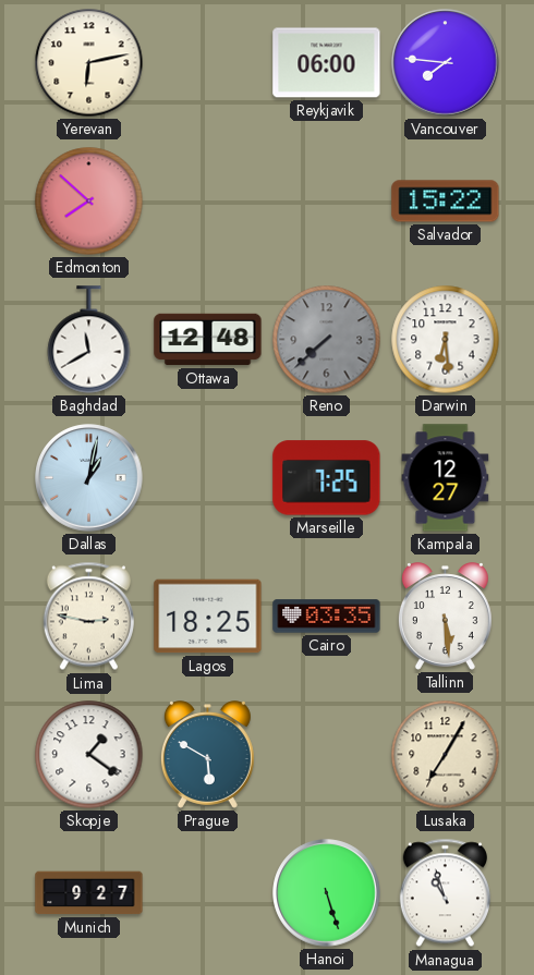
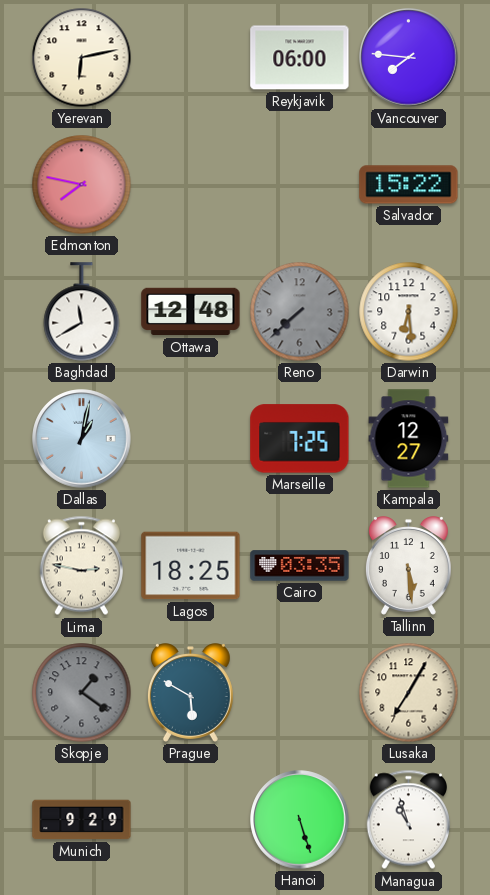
Edmonton: 7:52 -> 7:47 (82, 185)
Skopje dial: white -> grey (82, 693)
Munich: 9:27 -> 9:29 (82, 820)
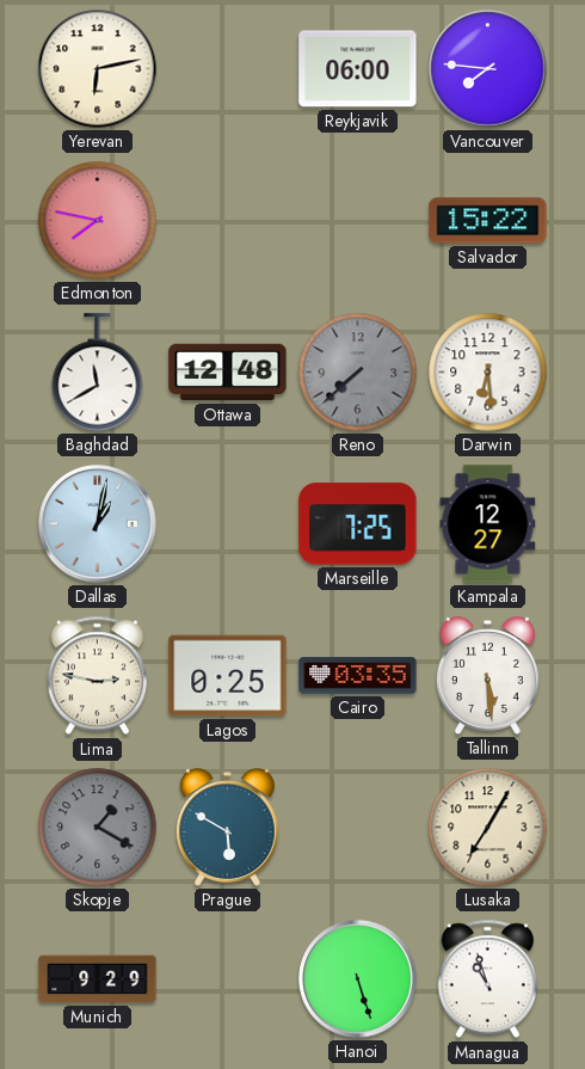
Lagos: 18:25 -> 0:25 (228, 676)
Skopje: 1:21 -> 1:20 (98, 828)
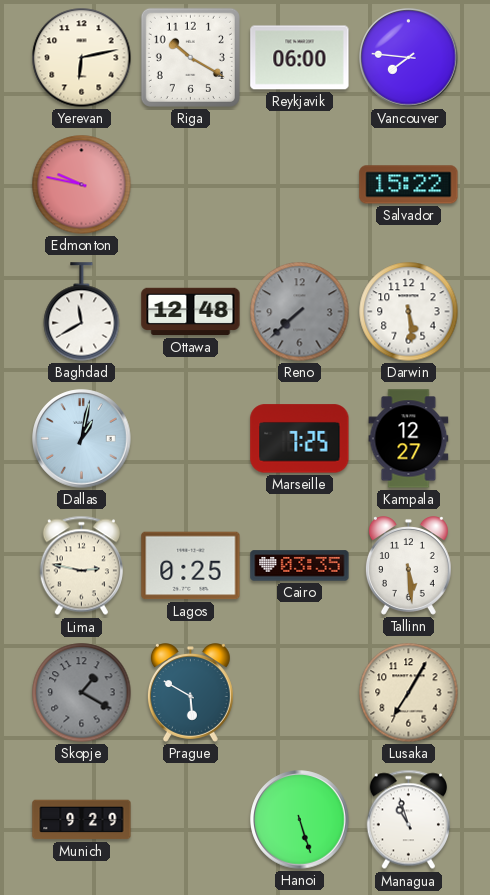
Riga: none -> 10:20 (190, 57)
Edmonton: 7:47 -> 9:47 (82, 185)
Darwin: 6:29 -> 5:29 (409, 312)
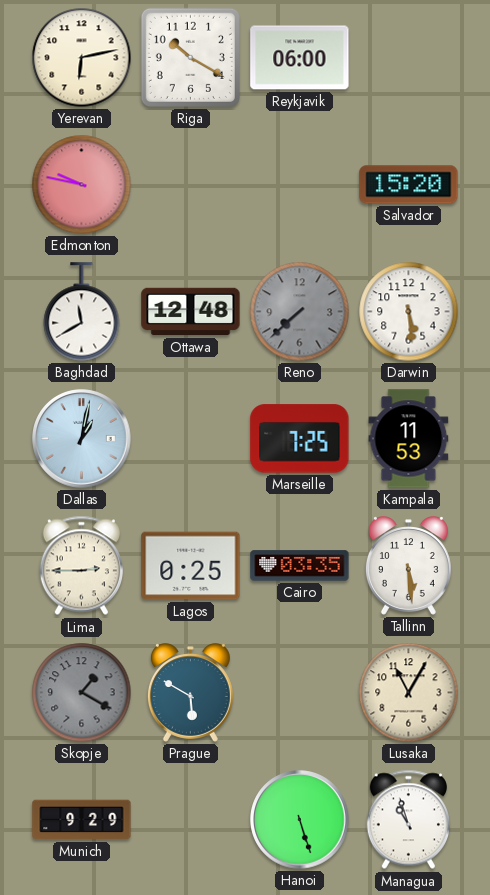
Vancouver: 7:46 -> none (409, 58)
Salvador: 15:22 -> 15:20 (409, 185)
Kampala: 12:27 -> 11:53 (409, 439)
Lima: 2:47 -> 2:45 (81, 566)
Lusaka: 7:05 -> 11:05 (409, 693)
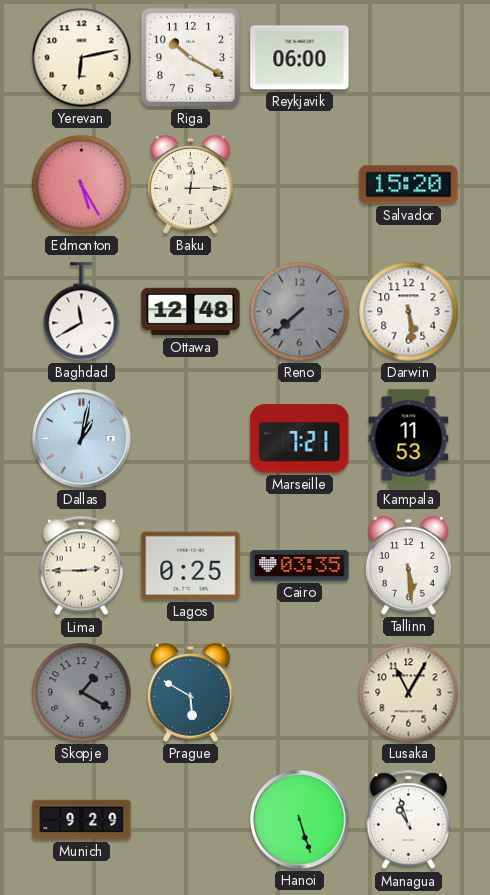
Edmonton: 9:47 -> 5:25 (82, 185)
Baku: none -> 12:15 (190, 185)
Marseille: 7:25 -> 7:21 (300, 439)
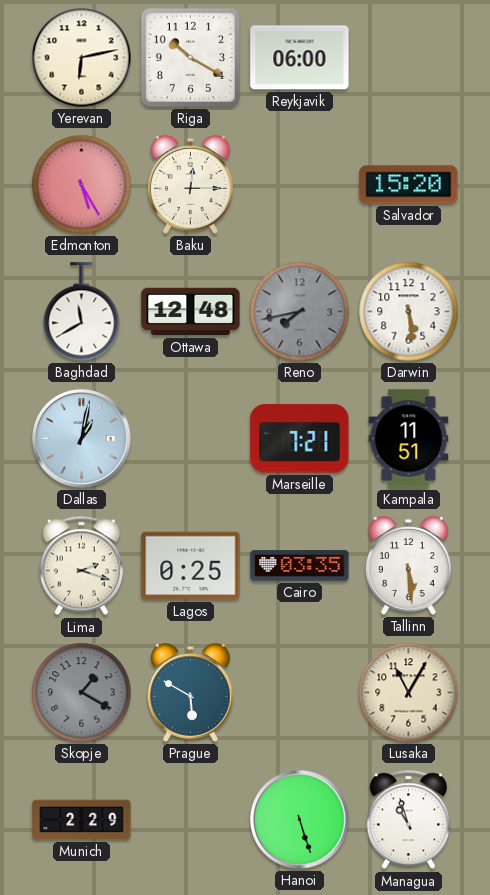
Reno: 7:38 -> 7:43 (300, 312)
Kampala: 11:53 -> 11:51 (409, 439)
Lima: 2:45 -> 2:18 (81, 566)
Munich: 9:29 -> 2:29 (82, 820)
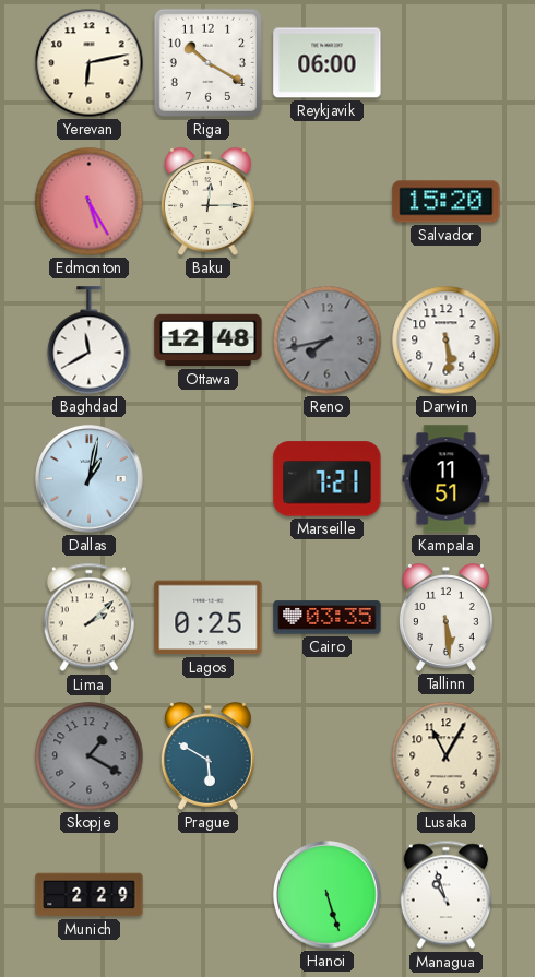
Lima: 2:18 -> 2:08 (88, 618)
